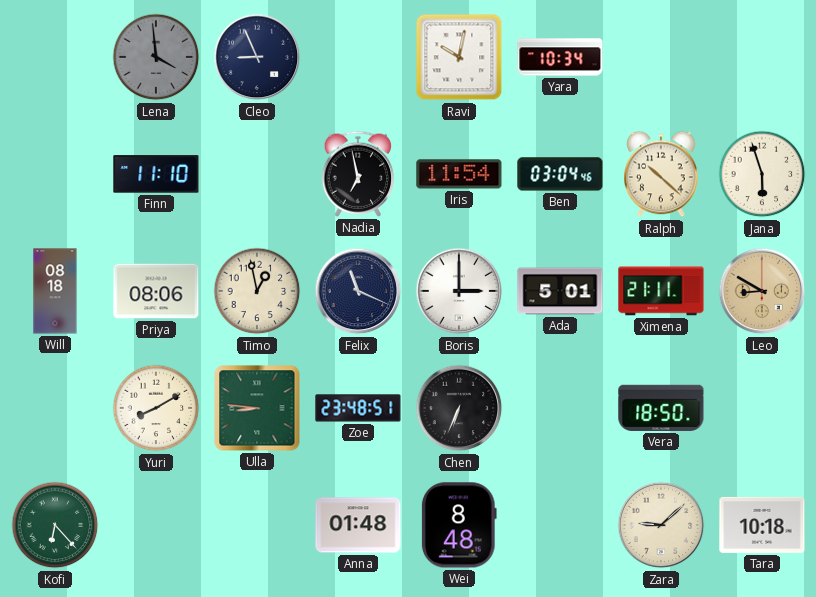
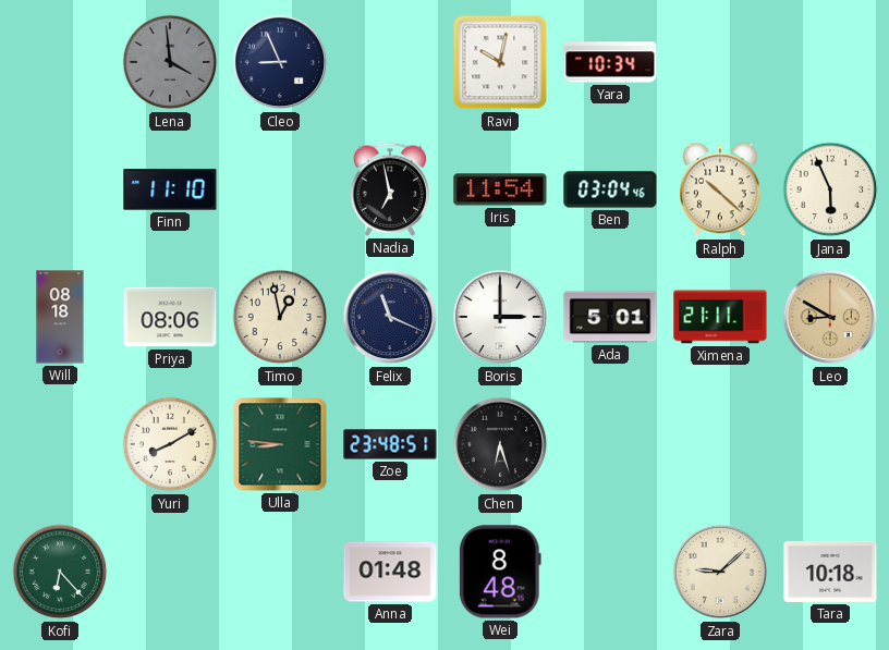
Jana: 5:57 -> 5:56 (830, 189)
Chen: 6:34 -> 6:27 (500, 444)
Vera: 18:50 -> none (661, 408)
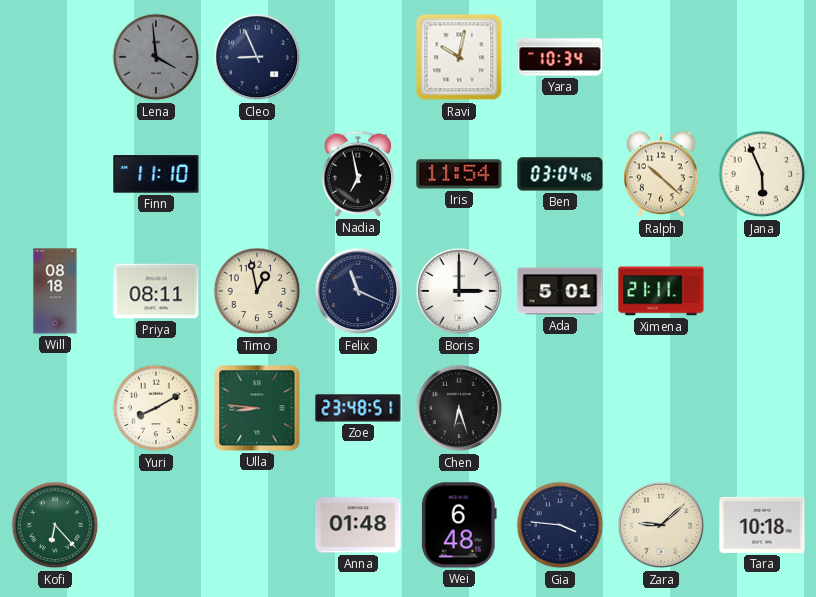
Priya: 08:06 -> 08:11 (156, 291)
Leo: 8:50 -> none (830, 317)
Wei: 8:48 -> 6:48 (459, 525)
Gia: none -> 3:46 (560, 525)
